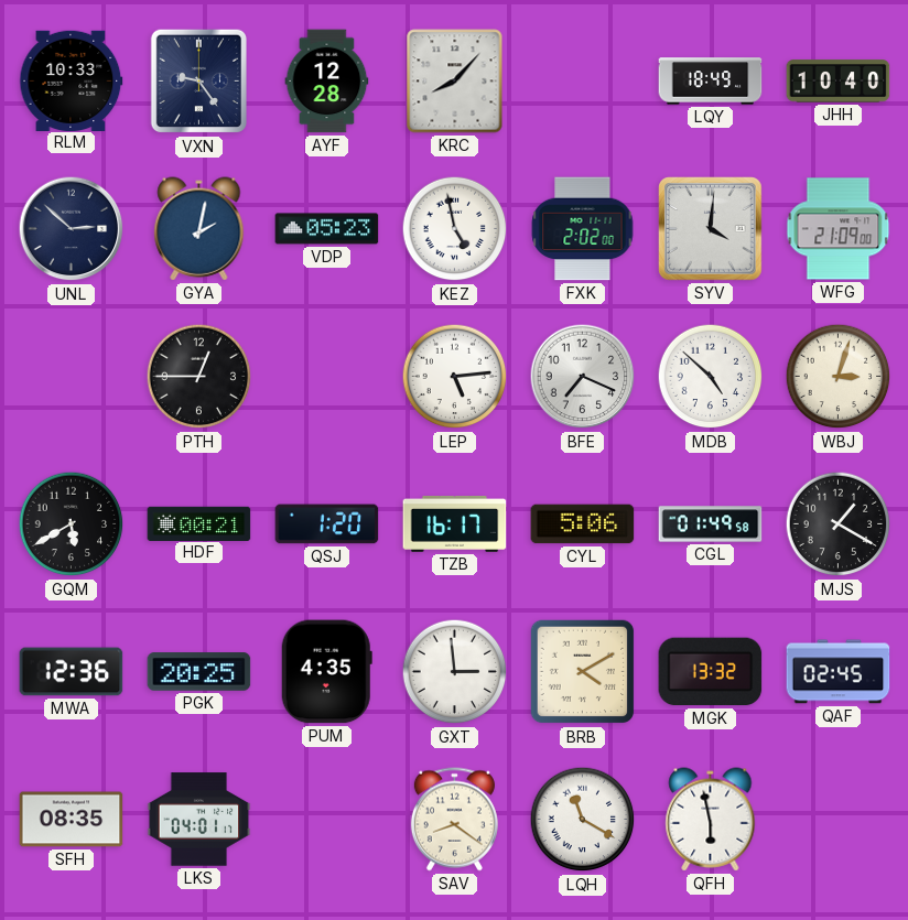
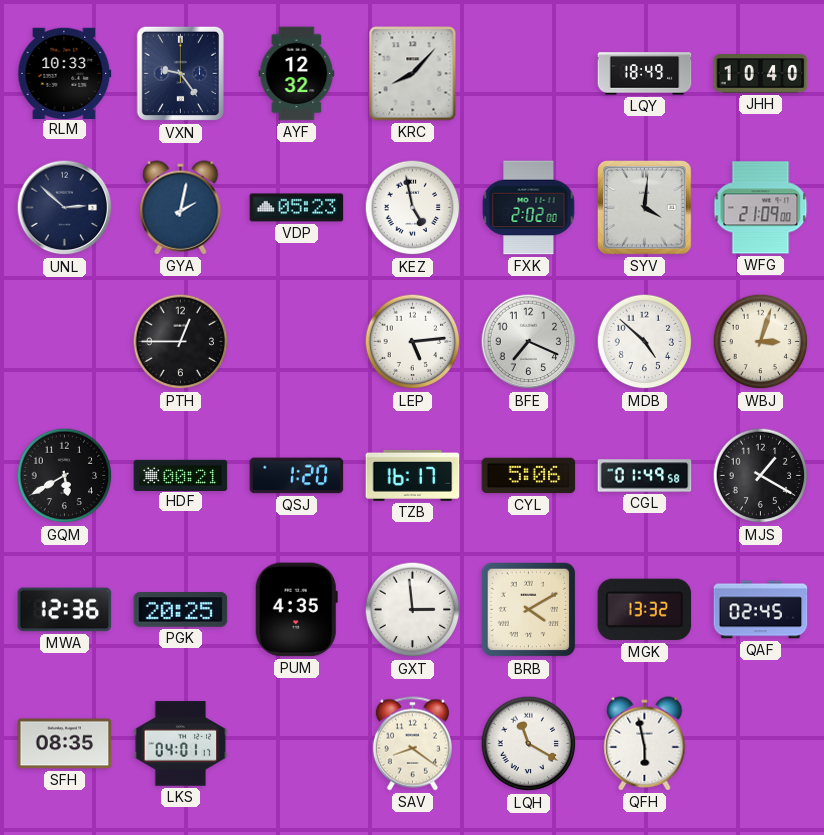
AYF: 12:28 -> 12:32 (297, 74)
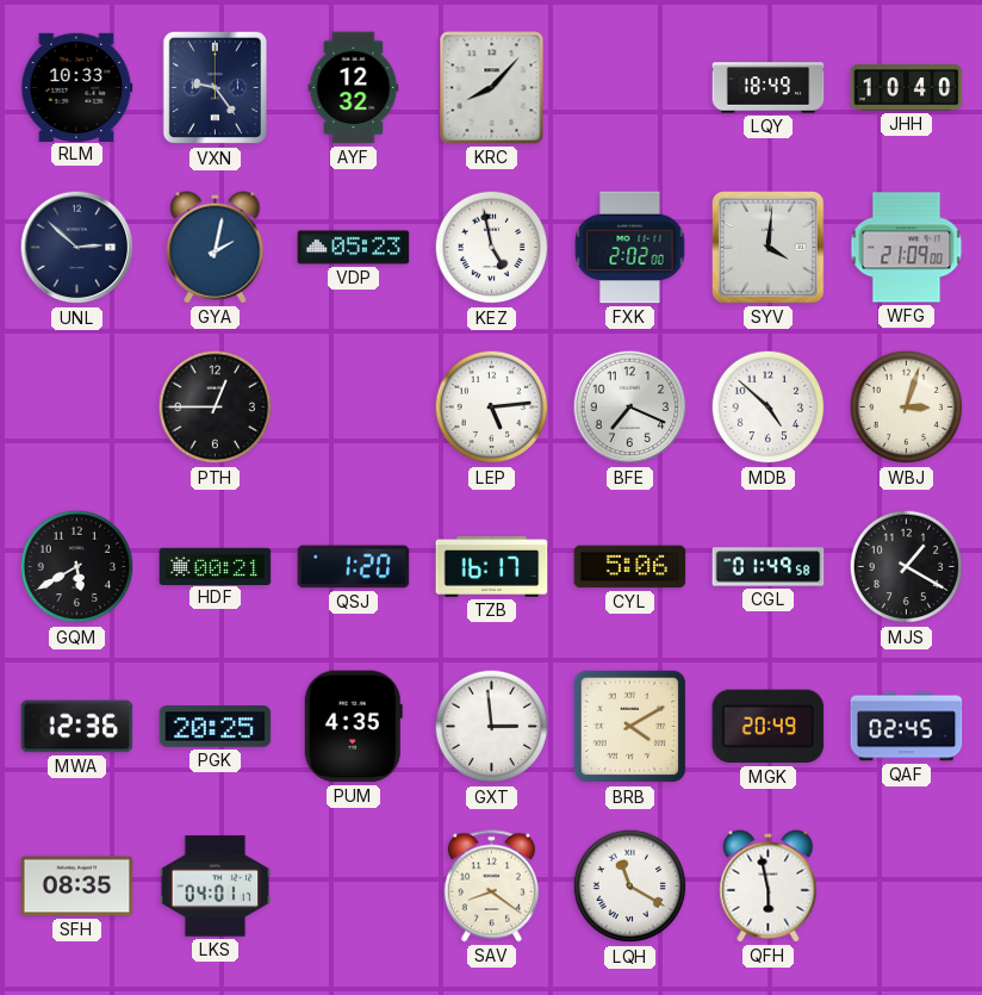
MGK: 13:32 -> 20:49 (769, 727)
